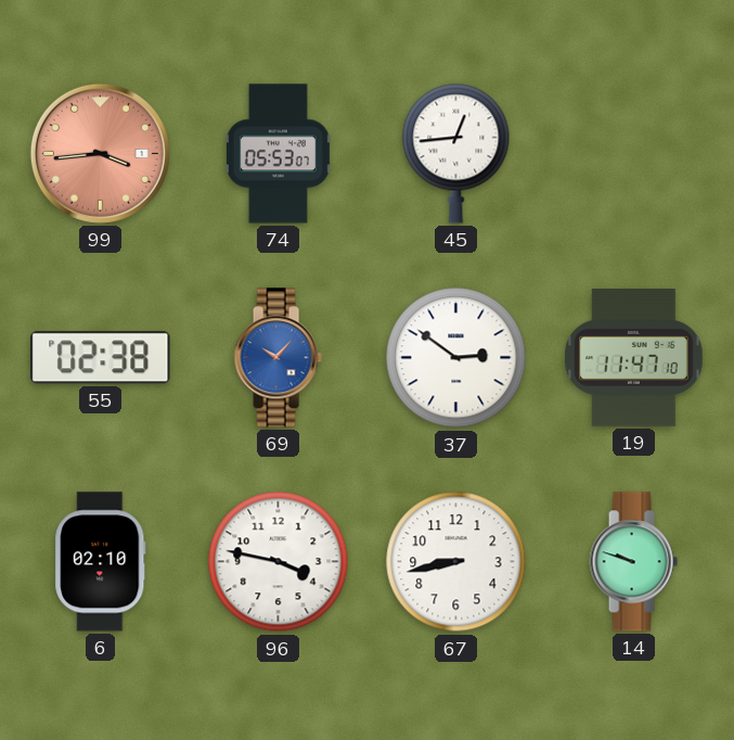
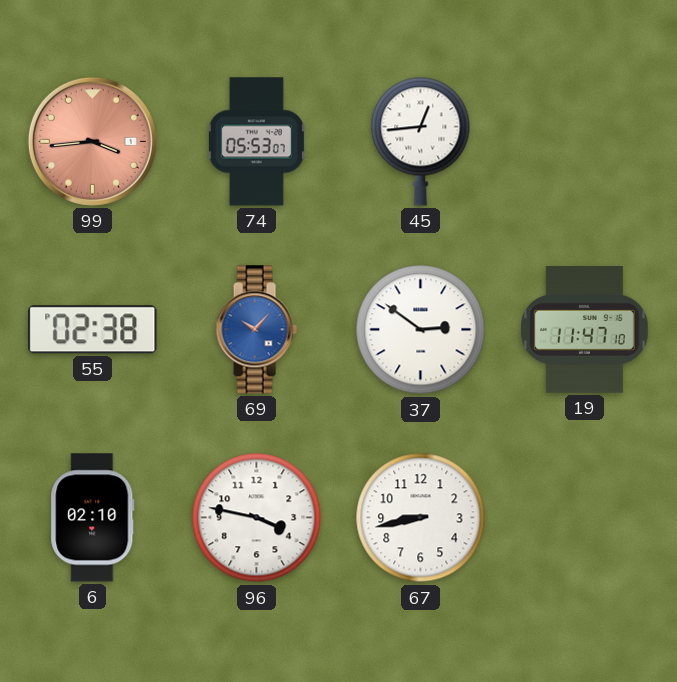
14: 9:48 -> none (633, 562)
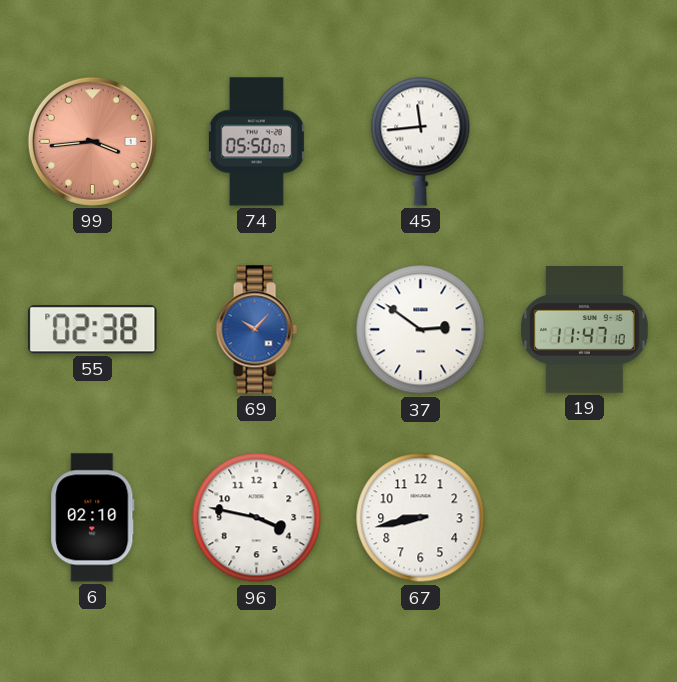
74: 05:53 -> 05:50 (256, 142)
45: 12:44 -> 11:44 (421, 141)
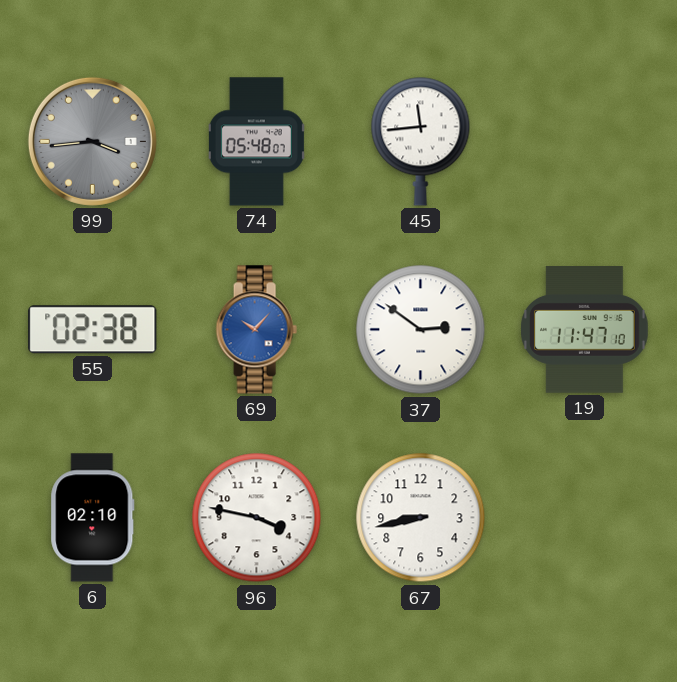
99 dial: salmon -> grey (92, 141)
74: 05:50 -> 05:48 (256, 142)
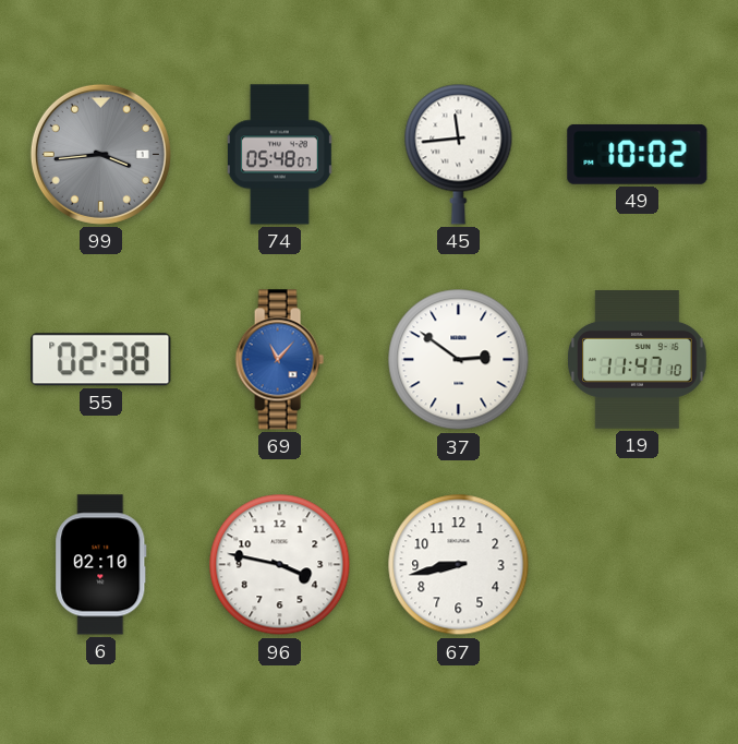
49: none -> 10:02 (638, 154)
69: 10:07 -> 11:07 (279, 360)
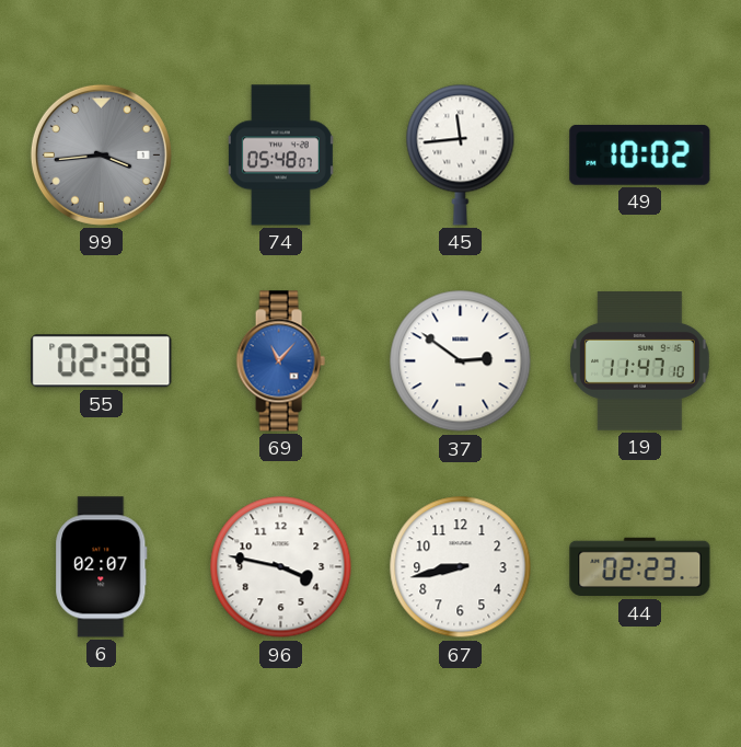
6: 02:10 -> 02:07 (102, 567)
44: none -> 02:23 (640, 567)
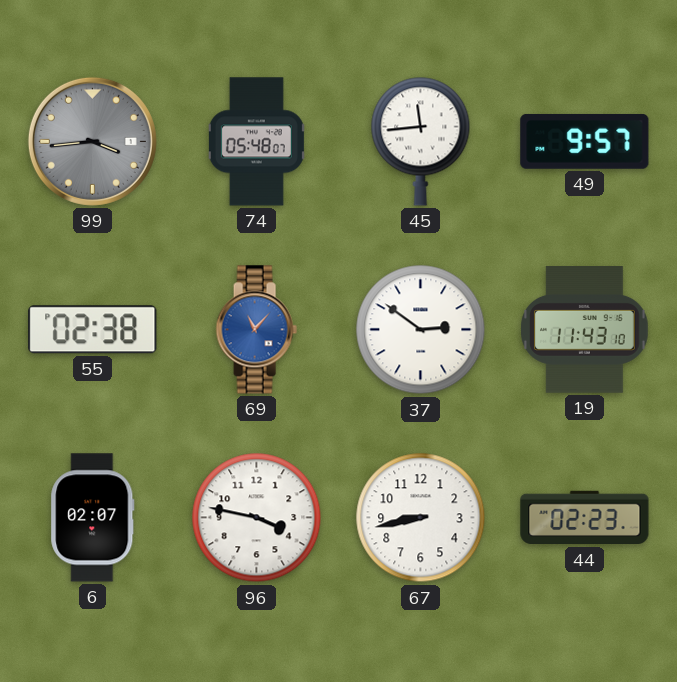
49: 10:02 -> 9:57 (585, 141)
19: 11:47 -> 11:43 (585, 330)
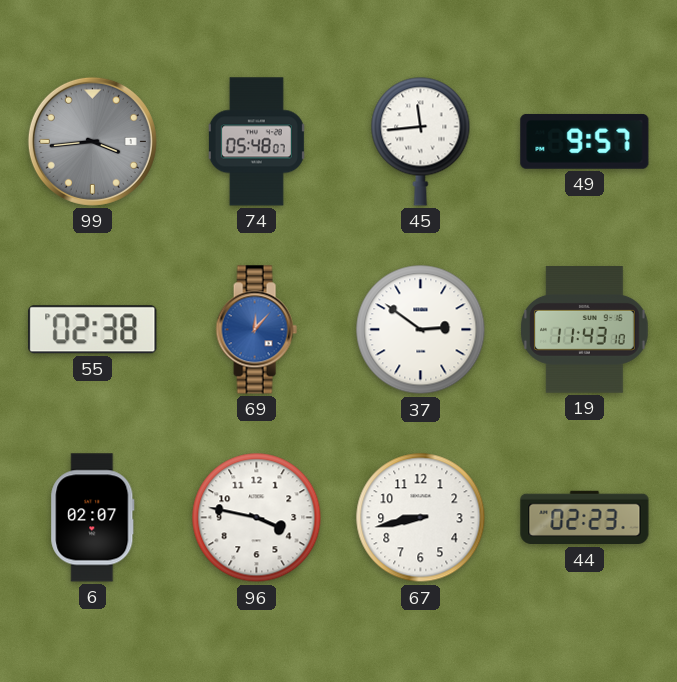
69: 11:07 -> 12:07 (256, 330)
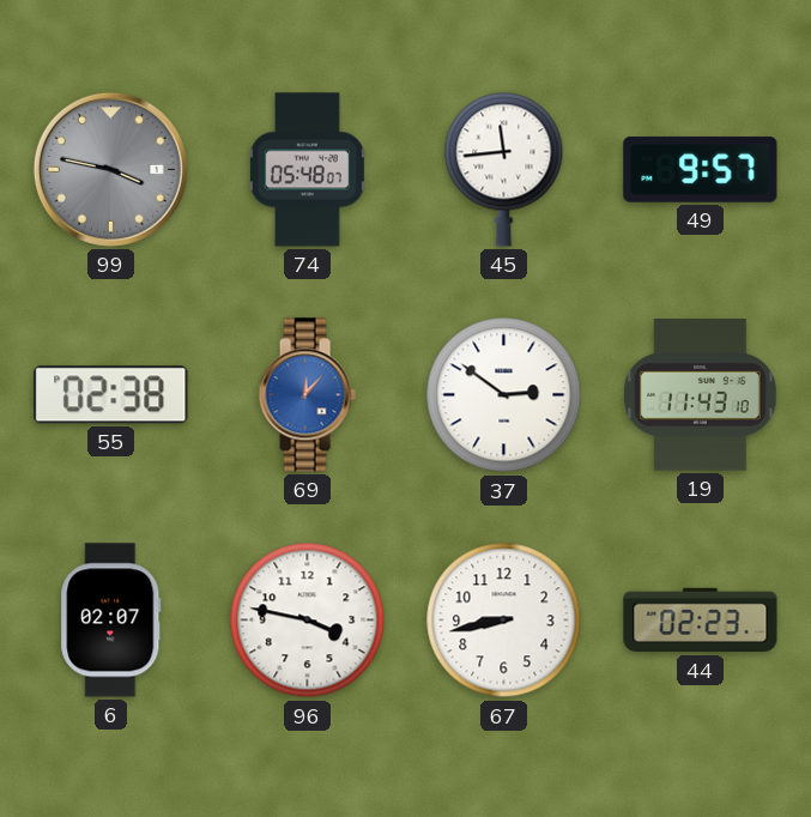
99: 3:44 -> 3:47 (110, 169)
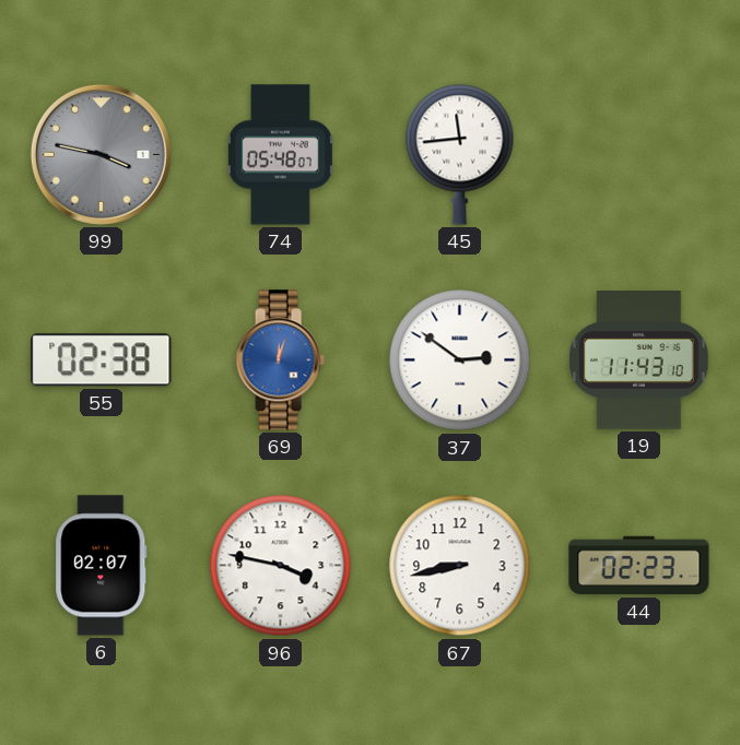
49: 9:57 -> none (701, 169)
69: 12:07 -> 12:03 (280, 360)
